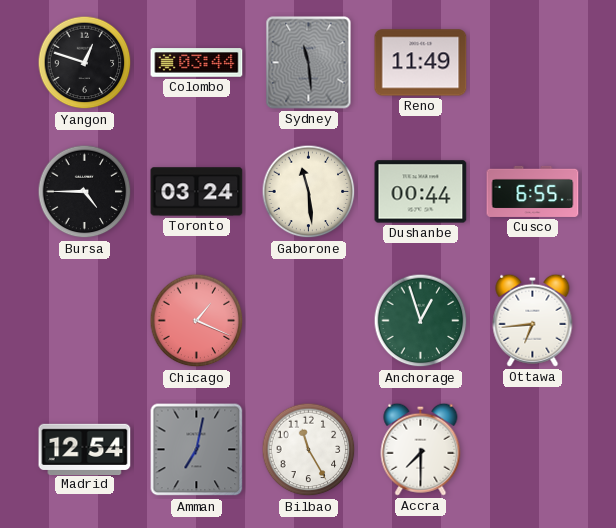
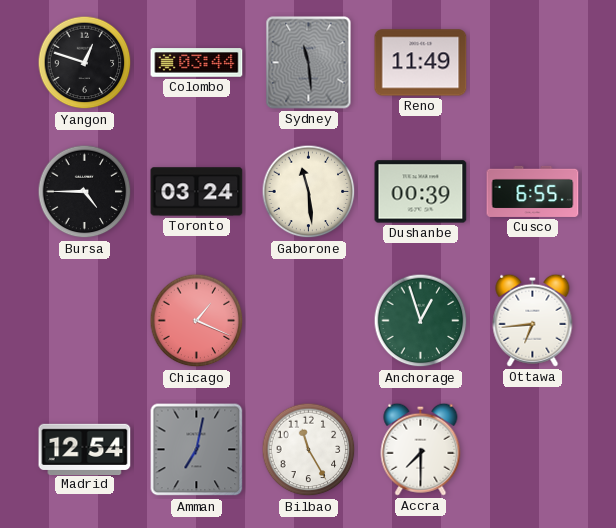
Dushanbe: 00:44 -> 00:39 (421, 192)
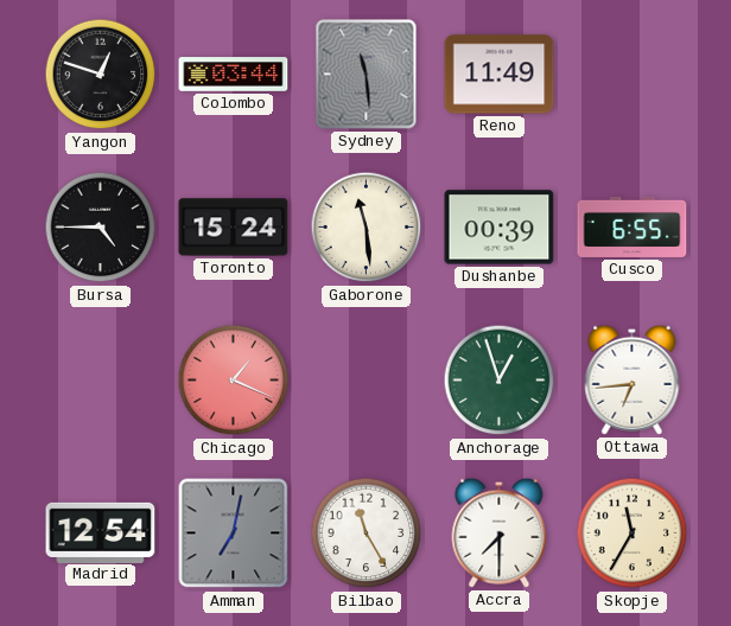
Toronto: 03:24 -> 15:24 (234, 228)
Skopje: none -> 11:35 (633, 534)
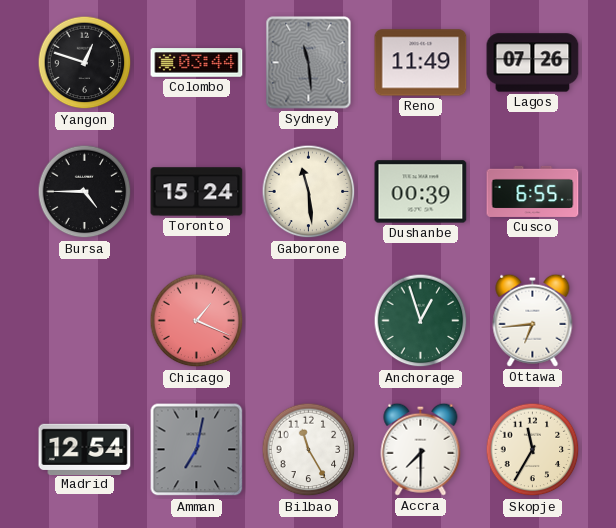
Lagos: none -> 07:26 (533, 63)
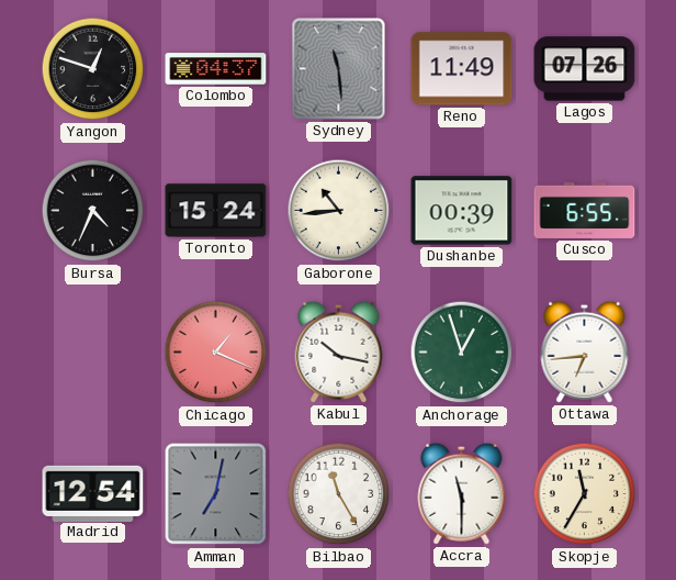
Colombo: 03:44 -> 04:37 (216, 69)
Bursa: 4:45 -> 4:34 (93, 211)
Gaborone: 11:29 -> 10:44 (339, 211)
Kabul: none -> 10:17 (339, 352)
Accra: 7:30 -> 11:30 (462, 493)
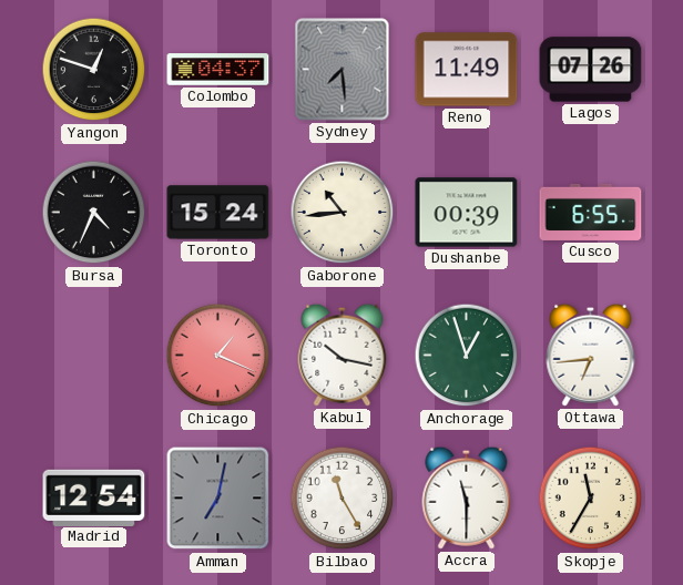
Sydney: 11:29 -> 7:29 (343, 70)
